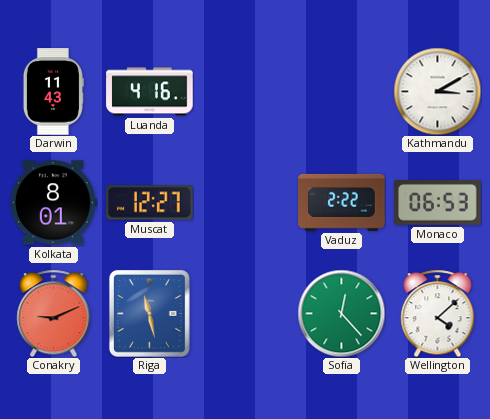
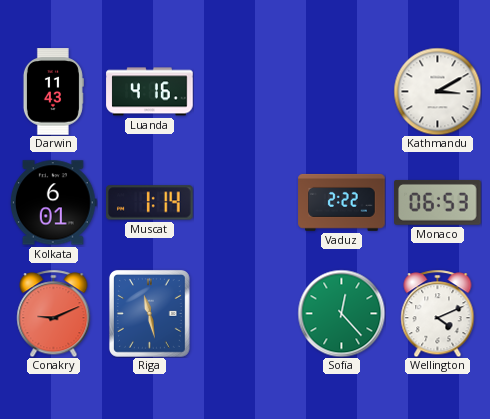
Kolkata: 8:01 -> 6:01 (53, 203)
Muscat: 12:27 -> 1:14 (150, 203)
Wellington: 4:08 -> 4:11 (438, 313)
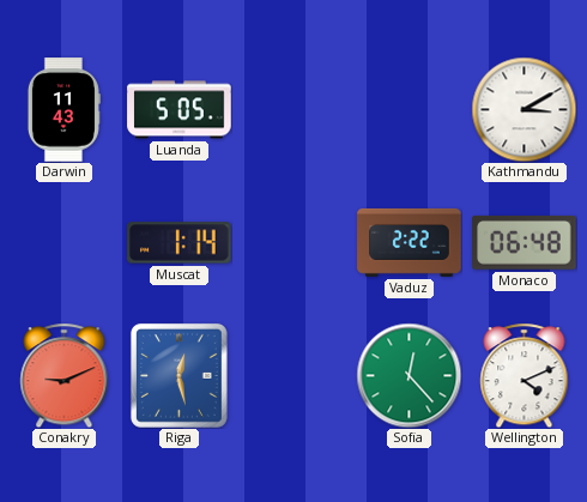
Luanda: 4:16 -> 5:05 (180, 110)
Kolkata: 6:01 -> none (53, 203)
Monaco: 06:53 -> 06:48 (525, 242)
Riga: 11:28 -> 12:28 (178, 375)
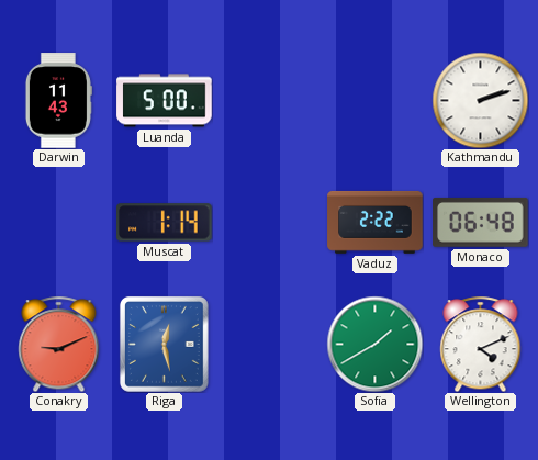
Luanda: 5:05 -> 5:00 (165, 101)
Kathmandu: 3:10 -> 2:12 (480, 100)
Sofia: 12:23 -> 1:40 (374, 344)
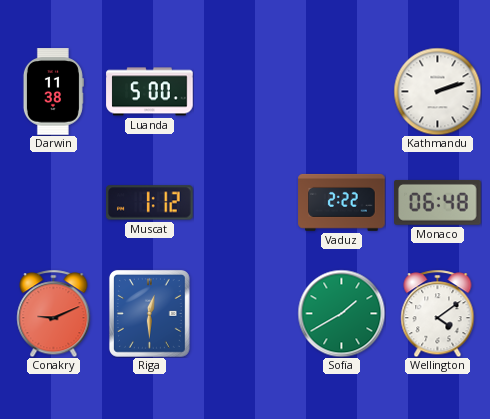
Darwin: 11:43 -> 11:38 (53, 92)
Muscat: 1:14 -> 1:12 (150, 203)
Riga: 12:28 -> 12:30 (149, 313)
Wellington: 4:11 -> 4:09 (438, 313)
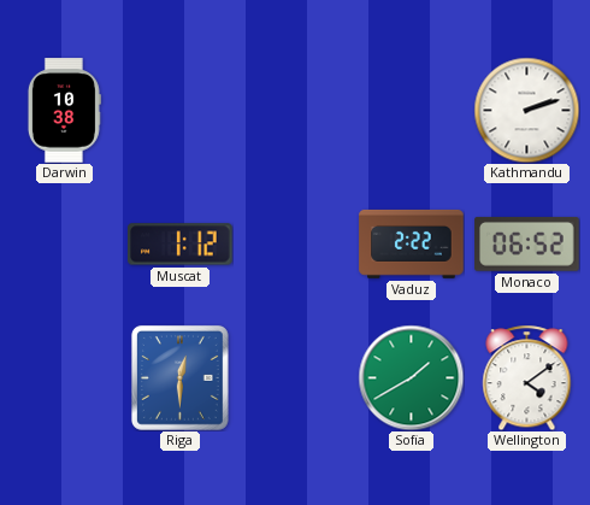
Darwin: 11:38 -> 10:38 (64, 111)
Luanda: 5:00 -> none (150, 92)
Monaco: 06:48 -> 06:52 (527, 243)
Conakry: 9:11 -> none (54, 313)
